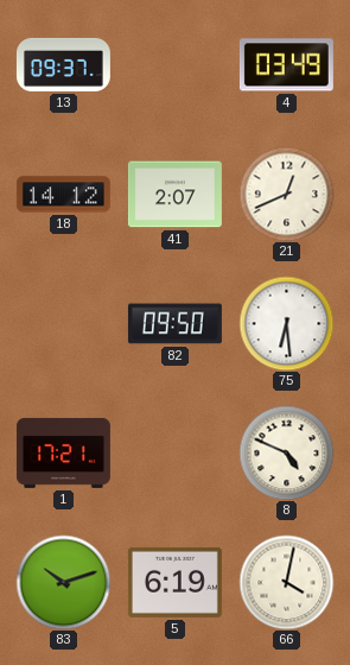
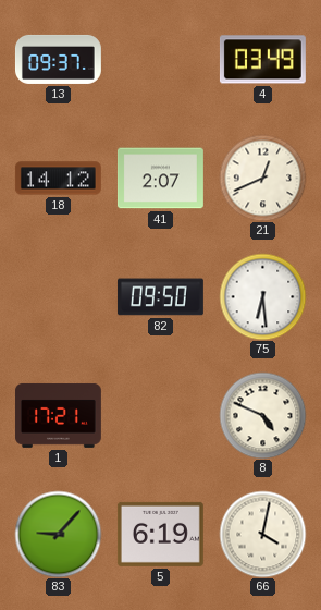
83: 10:12 -> 9:07 (58, 534)
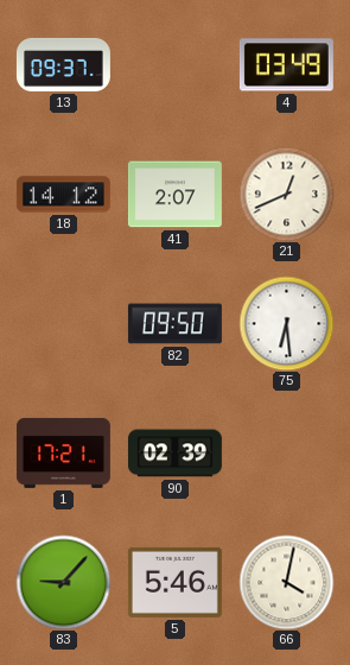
90: none -> 02:39 (174, 454)
8: 4:49 -> none (262, 415)
5: 6:19 -> 5:46 (174, 582)
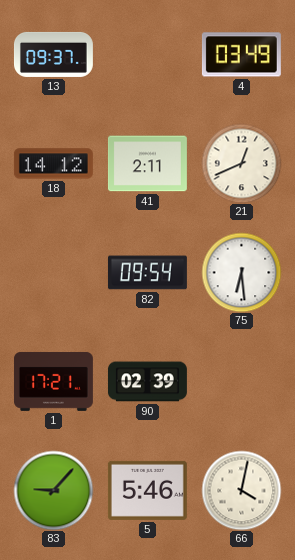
41: 2:07 -> 2:11 (147, 164)
82: 09:50 -> 09:54 (147, 273)
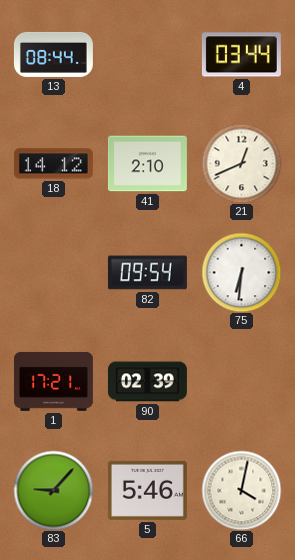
13: 09:37 -> 08:44 (53, 54)
4: 03:49 -> 03:44 (241, 55)
41: 2:11 -> 2:10 (147, 164)
75: 6:29 -> 6:31 (241, 272)
